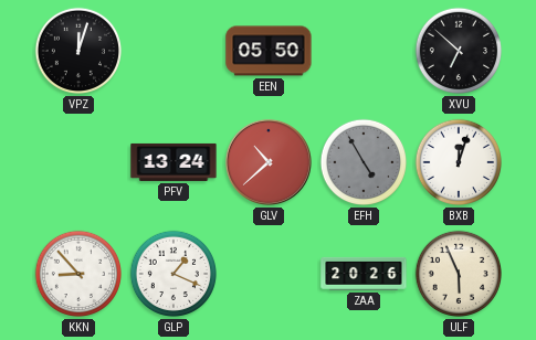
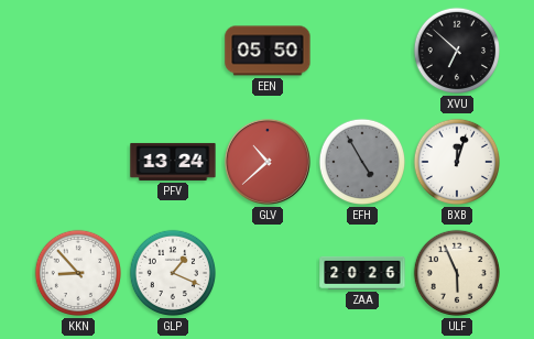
VPZ: 12:03 -> none (78, 51)
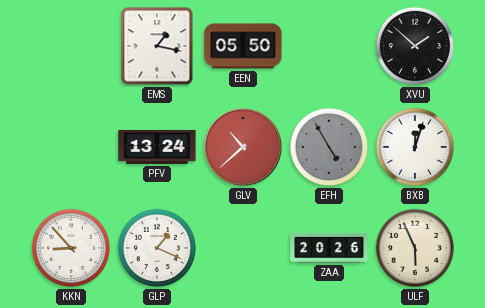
EMS: none -> 1:17 (157, 46)
XVU: 6:52 -> 1:52 (415, 46)
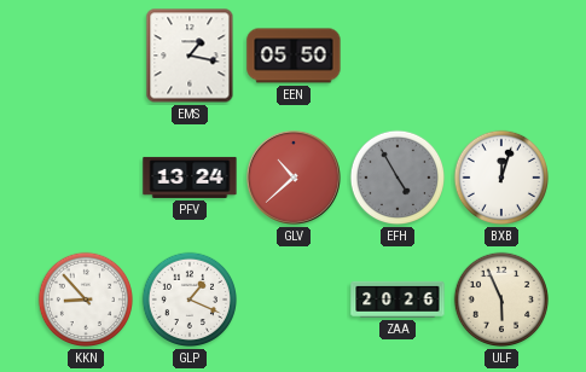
XVU: 1:52 -> none (415, 46)
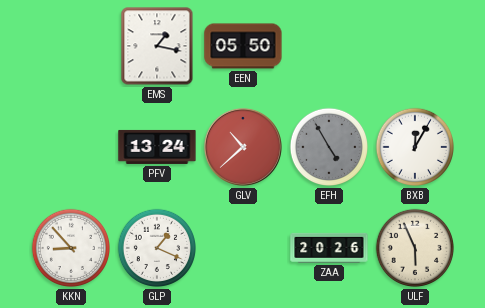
BXB: 12:03 -> 12:05 (415, 147)
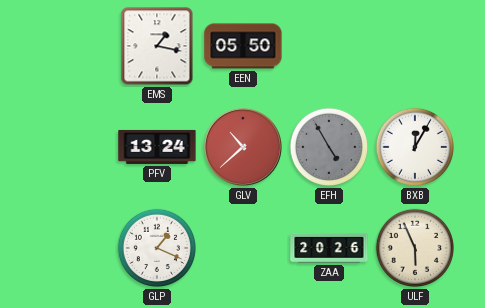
KKN: 8:53 -> none (71, 248)
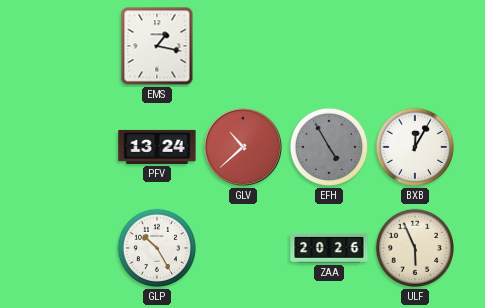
EEN: 05:50 -> none (243, 46)
GLP: 1:19 -> 10:25 (157, 248)
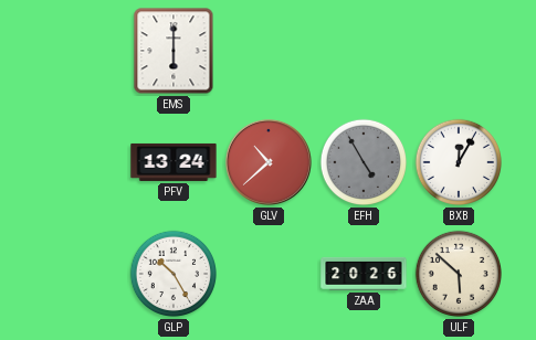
EMS: 1:17 -> 6:00 (174, 51)
ULF: 5:56 -> 5:52 (459, 274)
